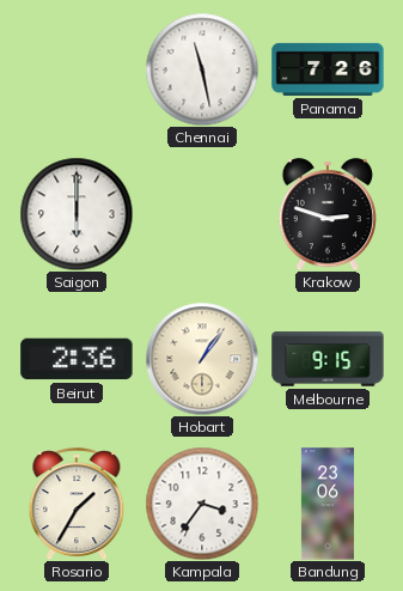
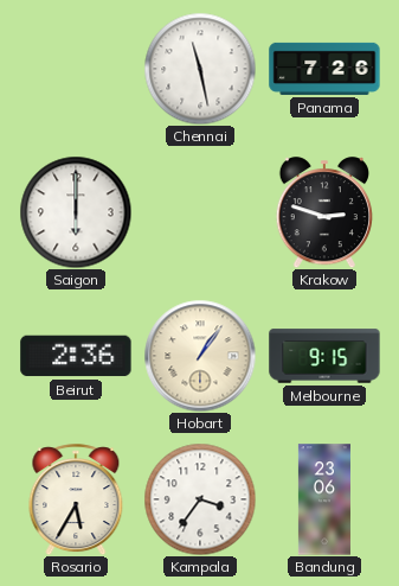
Rosario: 1:35 -> 5:35 (76, 499)
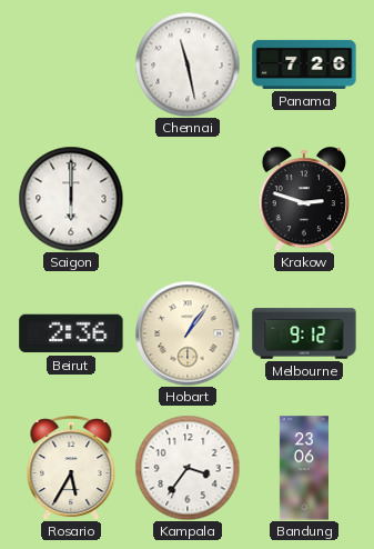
Melbourne: 9:15 -> 9:12 (304, 333)
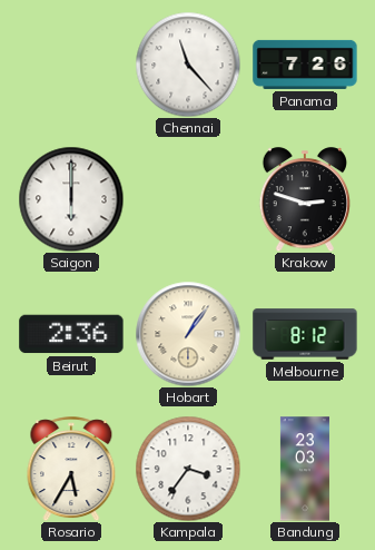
Chennai: 11:28 -> 11:23 (188, 65)
Melbourne: 9:12 -> 8:12 (305, 334)
Bandung: 23:06 -> 23:03 (305, 469)
